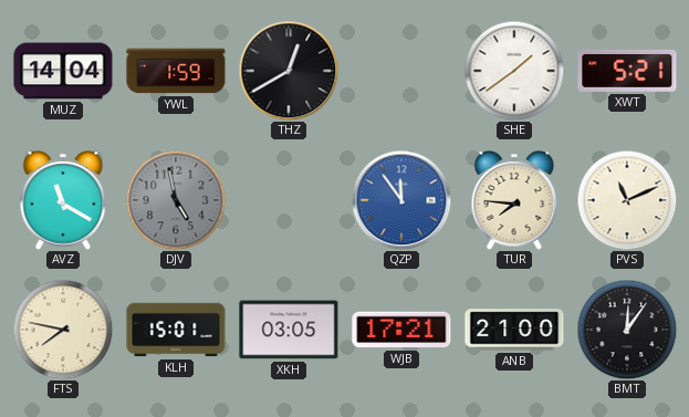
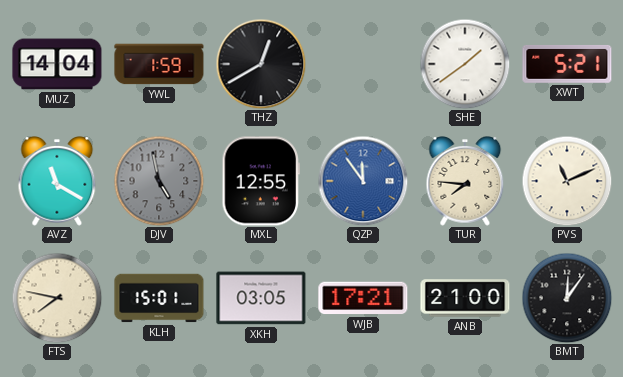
MXL: none -> 12:55 (260, 181)
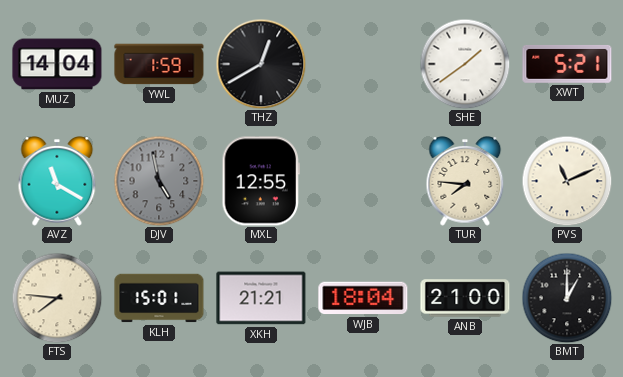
QZP: 11:54 -> none (363, 181)
FTS: 7:47 -> 7:46 (57, 298)
XKH: 03:05 -> 21:21 (261, 298)
WJB: 17:21 -> 18:04 (363, 298)
BMT: 12:06 -> 1:00 (567, 298)
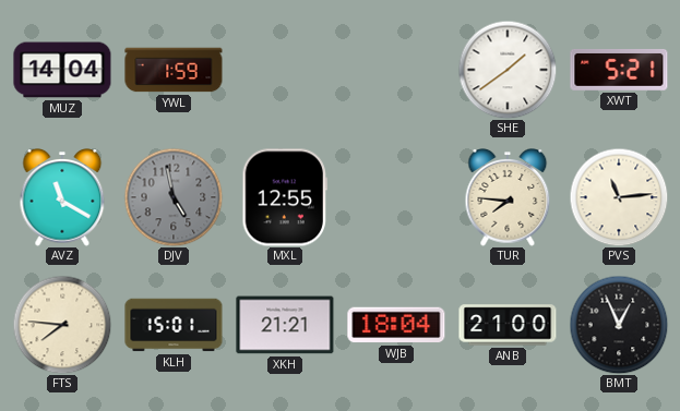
THZ: 12:40 -> none (261, 64)
PVS: 11:11 -> 11:14 (619, 197)
BMT: 1:00 -> 12:56 (619, 325)
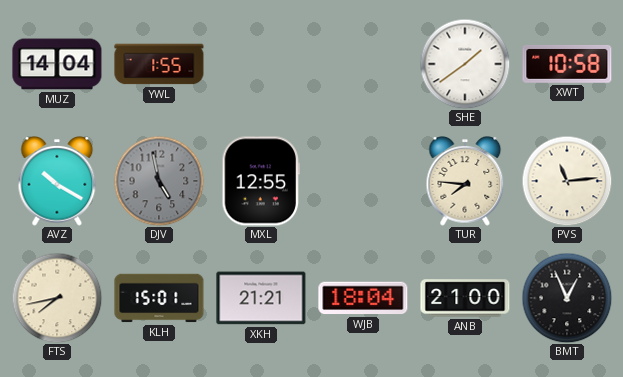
YWL: 1:59 -> 1:55 (159, 64)
XWT: 5:21 -> 10:58 (567, 64)
AVZ: 11:20 -> 10:20 (57, 182)
FTS: 7:46 -> 7:43 (57, 298)
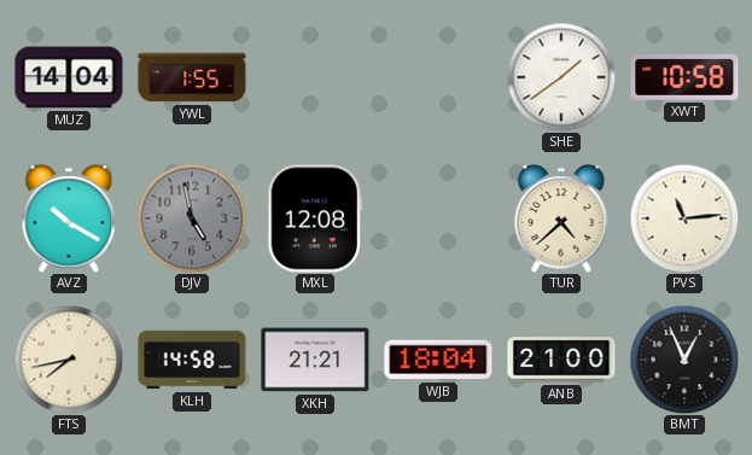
MXL: 12:55 -> 12:08 (314, 218)
TUR: 7:46 -> 4:38 (561, 220)
KLH: 15:01 -> 14:58 (192, 360)
